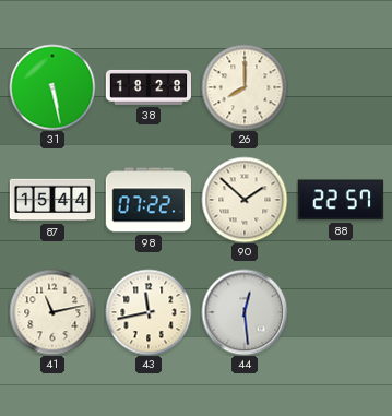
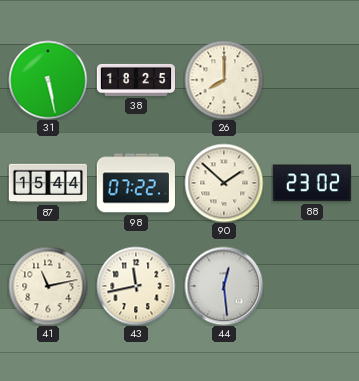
38: 18:28 -> 18:25 (135, 80)
88: 22:57 -> 23:02 (312, 183)
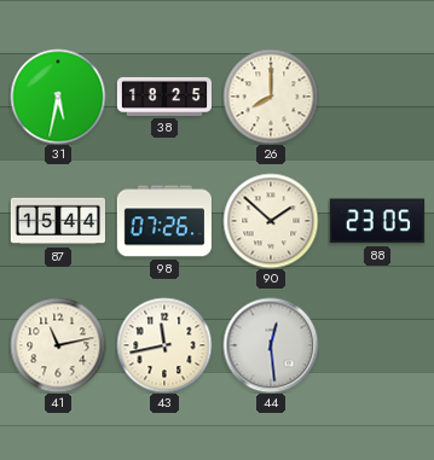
31: 5:28 -> 5:32 (58, 97)
98: 07:22 -> 07:26 (164, 221)
88: 23:02 -> 23:05 (377, 221)
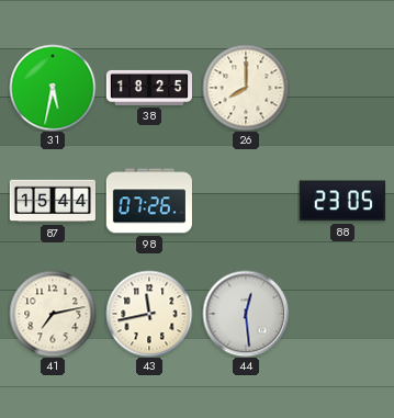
90: 1:52 -> none (271, 221)
41: 11:13 -> 7:13 (53, 314)
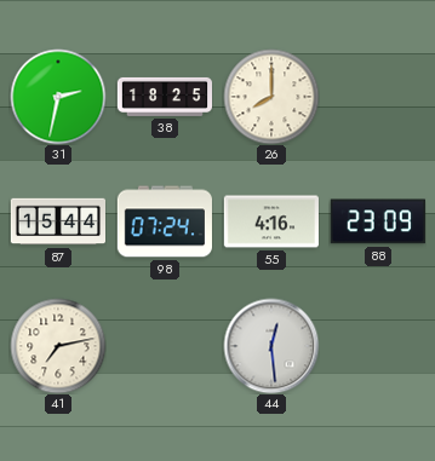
31: 5:32 -> 2:32 (58, 97)
98: 07:26 -> 07:24 (165, 221)
55: none -> 4:16 (271, 221)
88: 23:05 -> 23:09 (378, 221)
43: 11:43 -> none (149, 314)
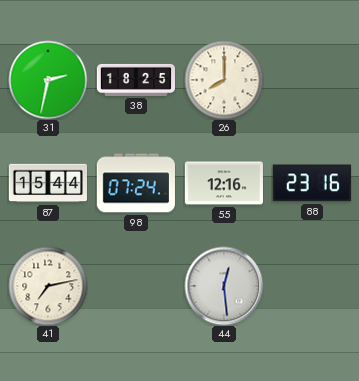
55: 4:16 -> 12:16 (224, 183)
88: 23:09 -> 23:16 (312, 183)
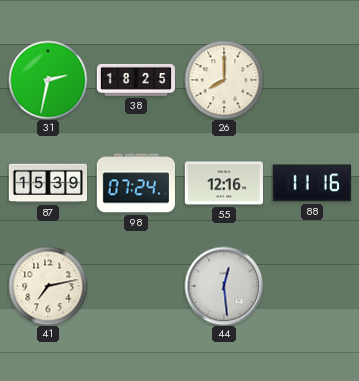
87: 15:44 -> 15:39 (47, 183)
88: 23:16 -> 11:16 (312, 183)
